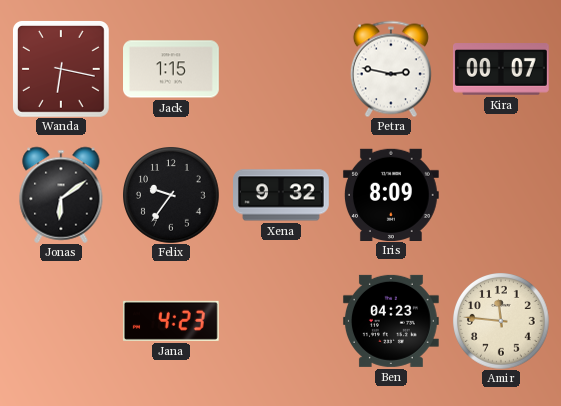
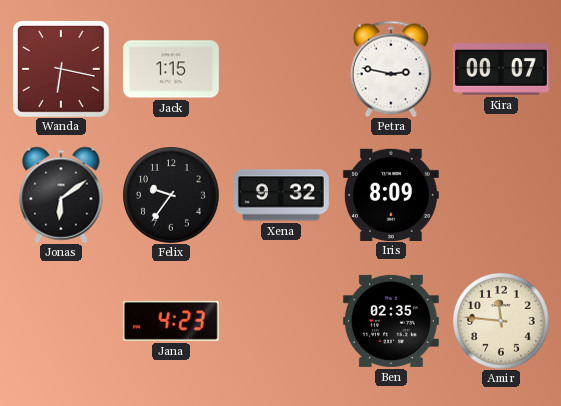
Ben: 04:23 -> 02:35 (391, 321)
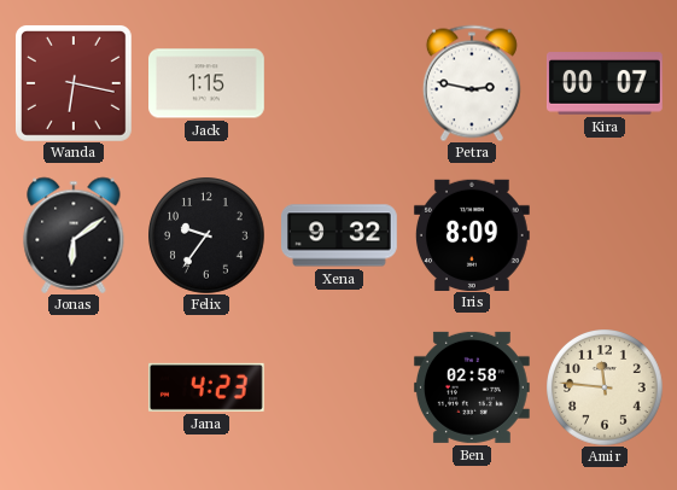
Ben: 02:35 -> 02:58 (472, 387)
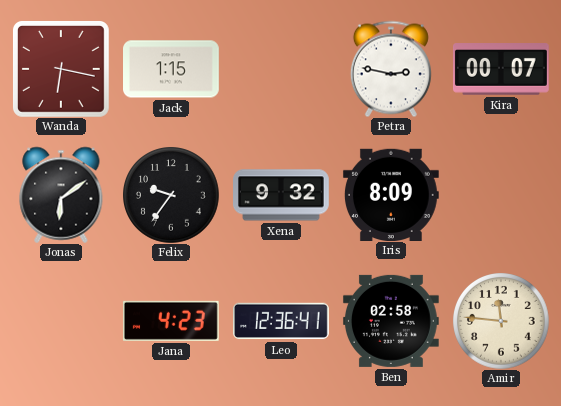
Leo: none -> 12:36 (282, 321)
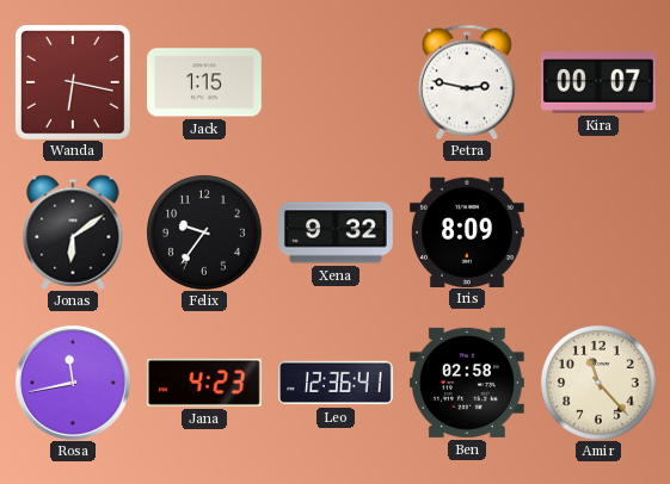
Rosa: none -> 11:43 (73, 383)
Amir: 11:46 -> 11:23 (598, 383)
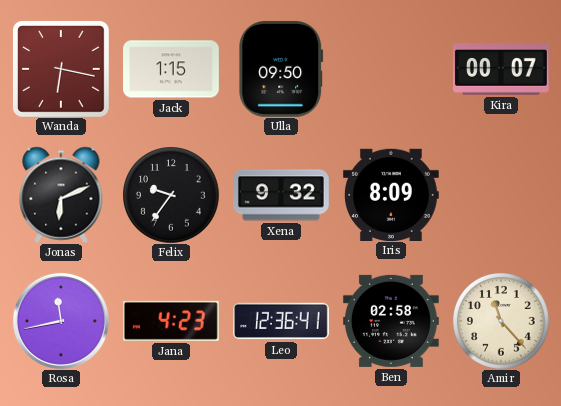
Ulla: none -> 09:50 (281, 69)
Petra: 2:47 -> none (467, 82)
Jonas: 6:09 -> 6:11 (61, 195)
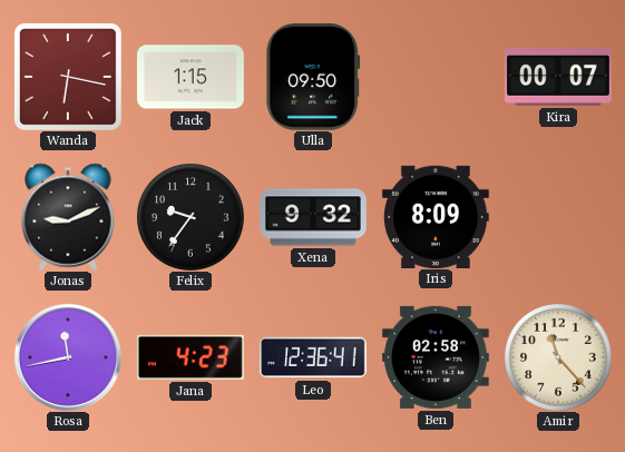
Jonas: 6:11 -> 9:11 (68, 217)
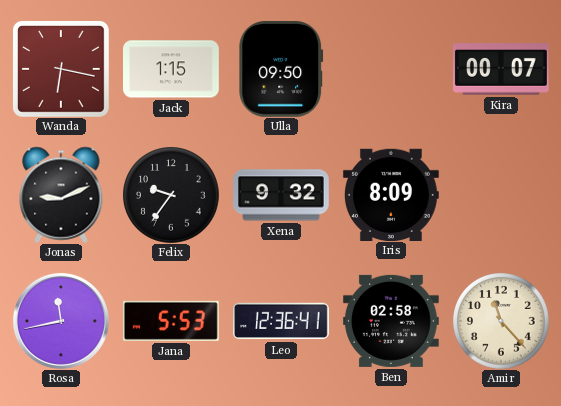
Jana: 4:23 -> 5:53 (171, 321)
